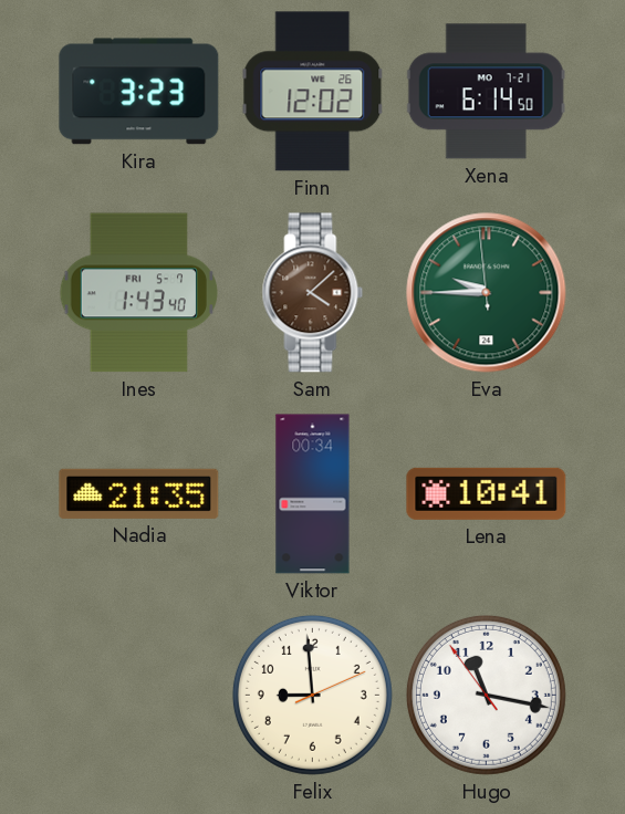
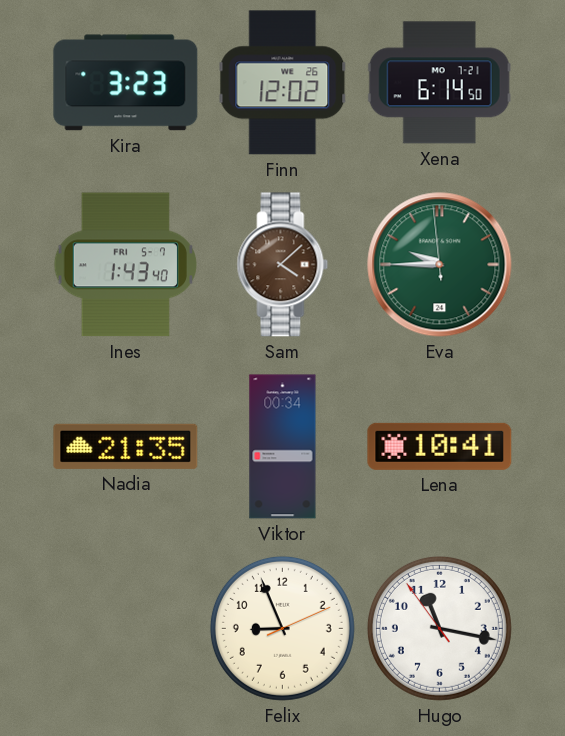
Felix: 8:59 -> 8:56 (282, 628)
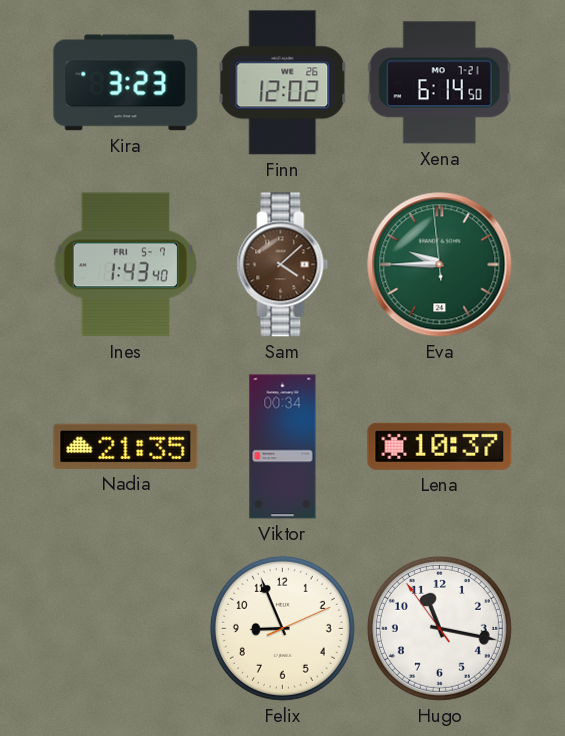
Lena: 10:41 -> 10:37 (440, 446)
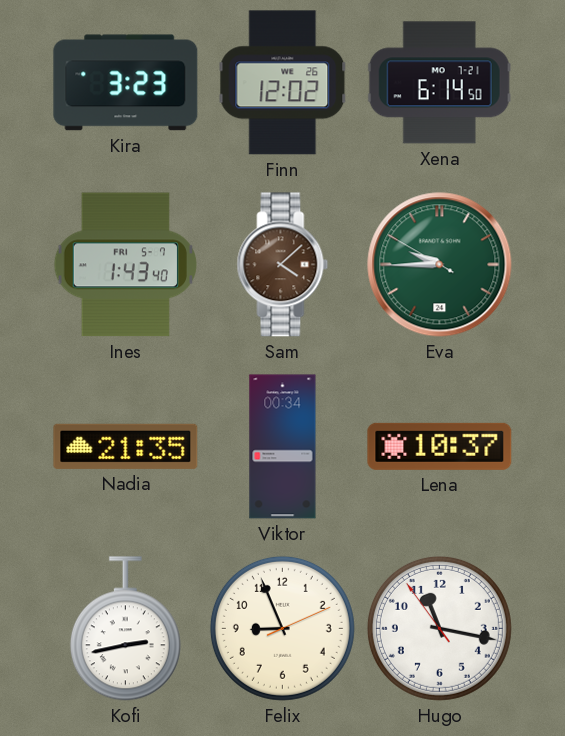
Eva: 9:44:59 -> 9:44:50 (440, 265)
Kofi: none -> 2:43 (125, 629)
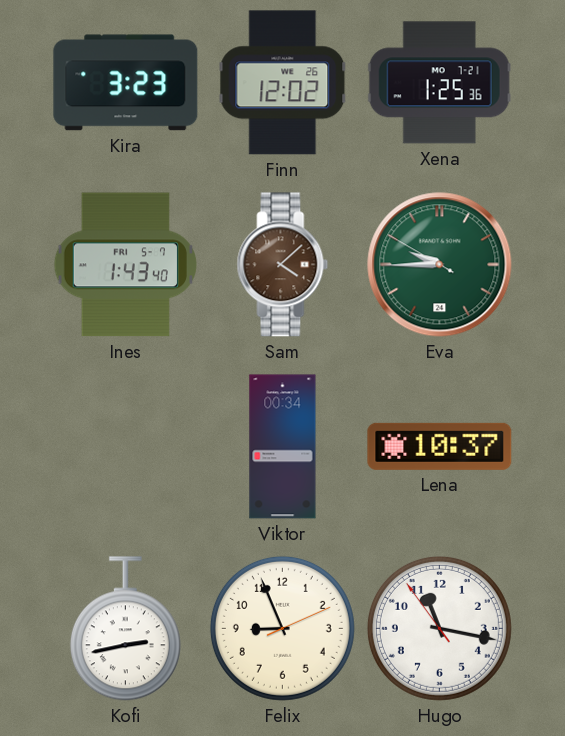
Xena: 6:14 -> 1:25 (439, 83)
Nadia: 21:35 -> none (126, 446)
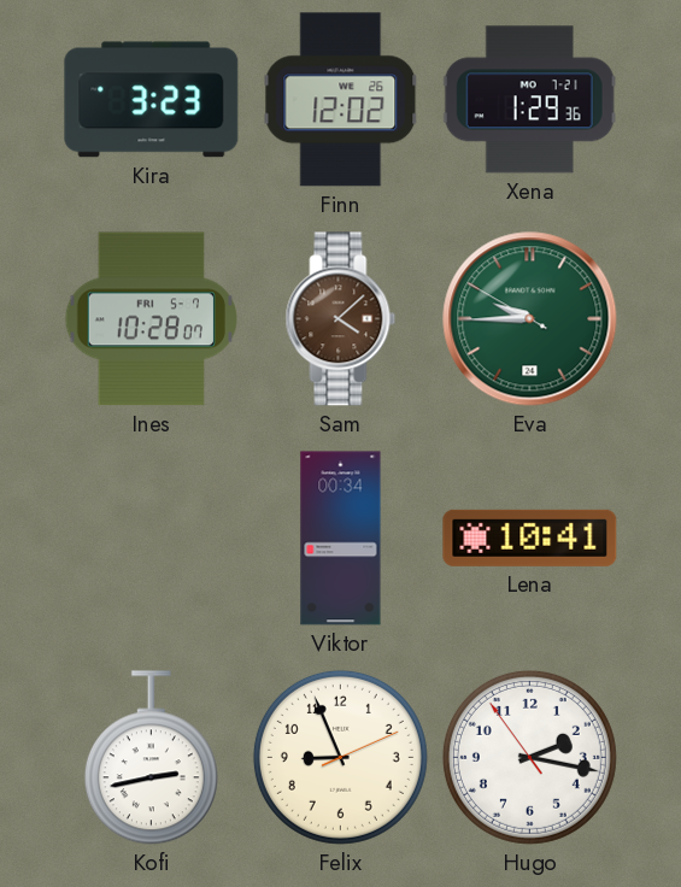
Xena: 1:25 -> 1:29 (529, 100)
Ines: 1:43 -> 10:28 (151, 319)
Lena: 10:37 -> 10:41 (530, 538)
Hugo: 11:16 -> 2:16 (529, 757)
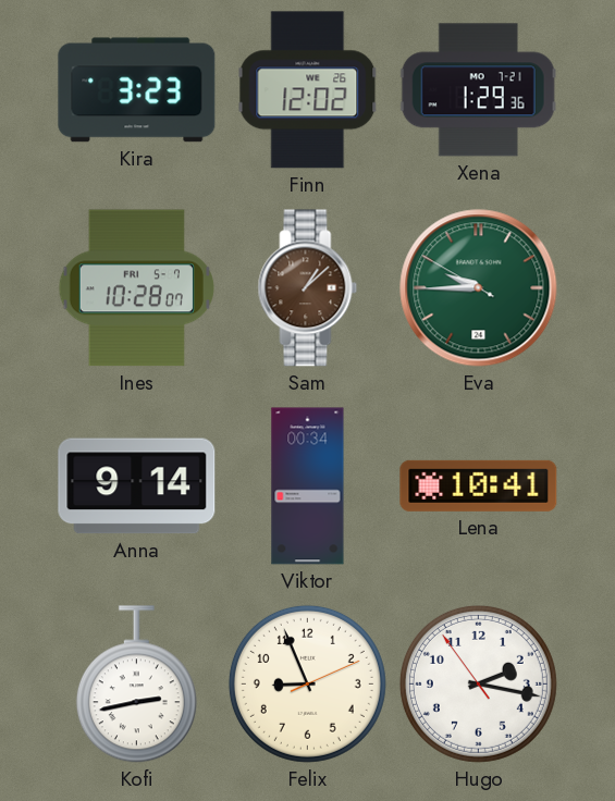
Sam: 4:08 -> 1:08 (308, 288)
Anna: none -> 9:14 (137, 486)
